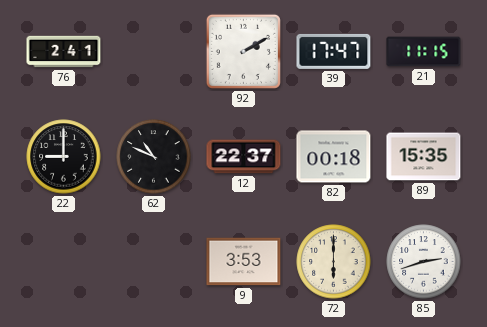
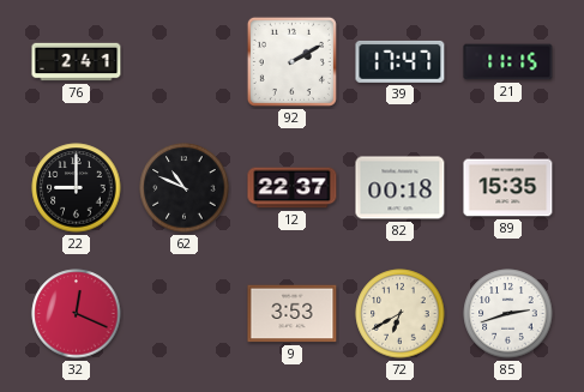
32: none -> 12:19 (77, 314)
72: 6:00 -> 6:40 (401, 314)
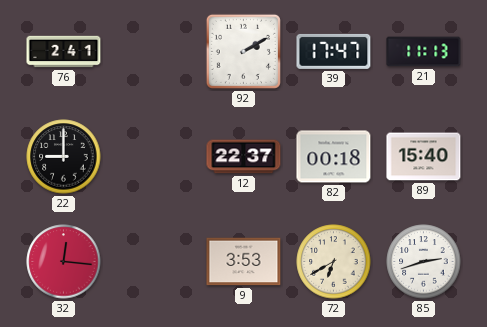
21: 11:15 -> 11:13 (424, 52)
62: 10:49 -> none (185, 188)
89: 15:35 -> 15:40 (424, 157)
32: 12:19 -> 12:16 (64, 262)
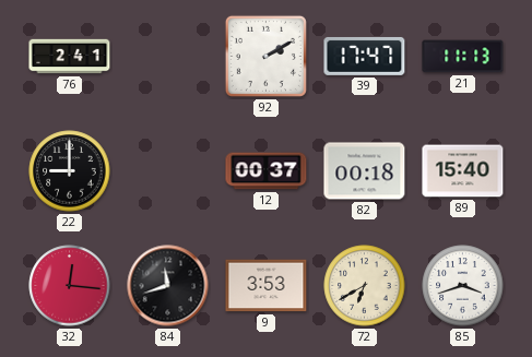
12: 22:37 -> 00:37 (267, 171)
84: none -> 11:42 (168, 286)
85: 2:42 -> 3:42 (463, 286)
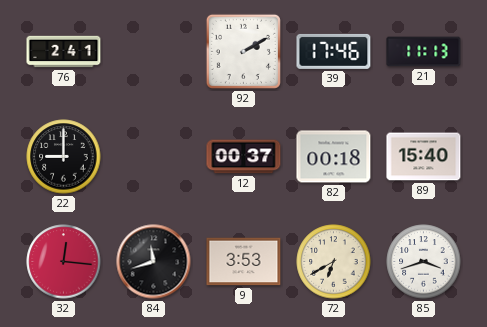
39: 17:47 -> 17:46 (334, 51)
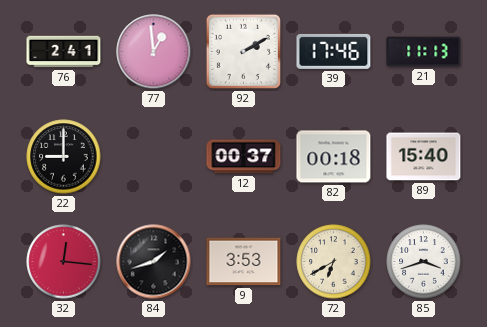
77: none -> 12:59 (154, 52)
84: 11:42 -> 1:42 (154, 262)
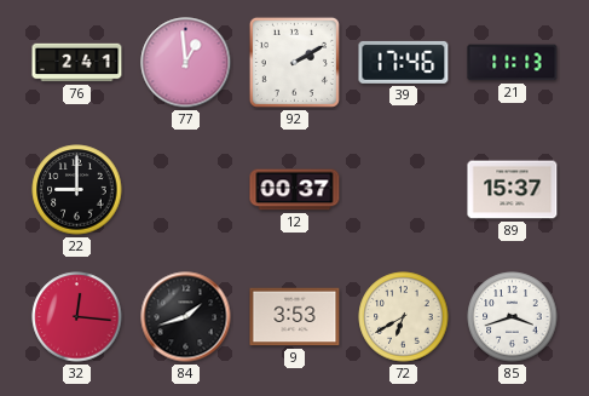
82: 00:18 -> none (334, 157)
89: 15:40 -> 15:37 (513, 190)
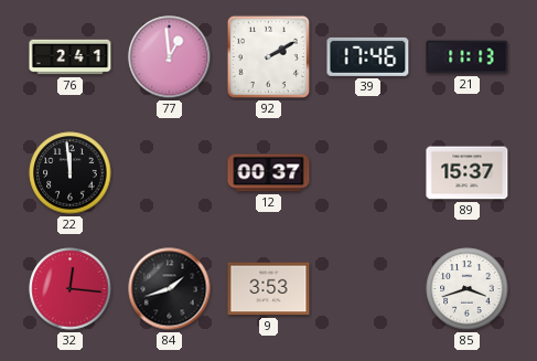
22: 9:00 -> 11:59 (71, 173)
72: 6:40 -> none (404, 317)
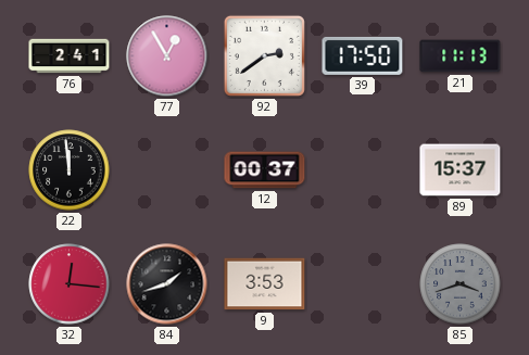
77: 12:59 -> 12:55 (167, 56)
92: 2:10 -> 2:39 (264, 55)
39: 17:46 -> 17:50 (363, 55)
85 dial: white -> grey (461, 284)
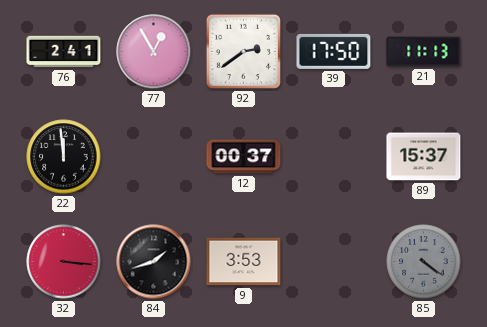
32: 12:16 -> 3:16 (64, 262)
85: 3:42 -> 4:21 (424, 262)
